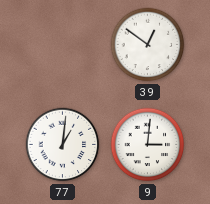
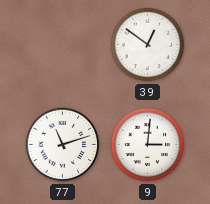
77: 1:01 -> 11:12 (63, 145)
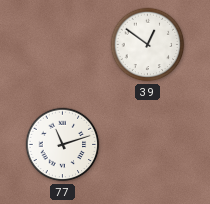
9: 3:01 -> none (148, 145)
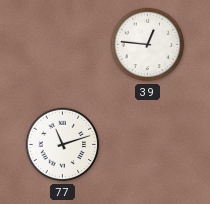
39: 12:51 -> 12:46 (148, 45)
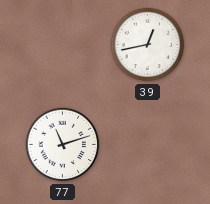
39: 12:46 -> 12:43 (148, 45)
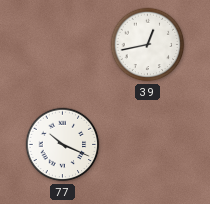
77: 11:12 -> 10:19 (63, 145)
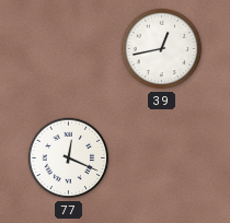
77: 10:19 -> 12:19 (69, 159)
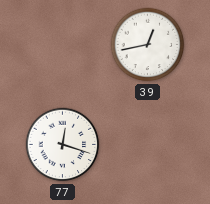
77: 12:19 -> 12:18 (63, 145)
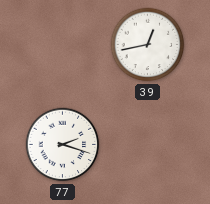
77: 12:18 -> 2:18 (63, 145)
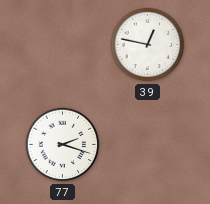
39: 12:43 -> 12:47 (148, 45)
